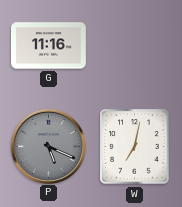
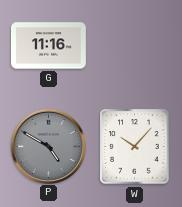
P: 5:19 -> 4:50 (48, 146)
W: 7:02 -> 10:07 (135, 147)
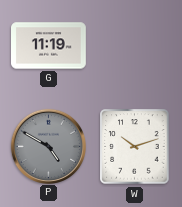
G: 11:16 -> 11:19 (49, 46)
W: 10:07 -> 10:12 (135, 147)
